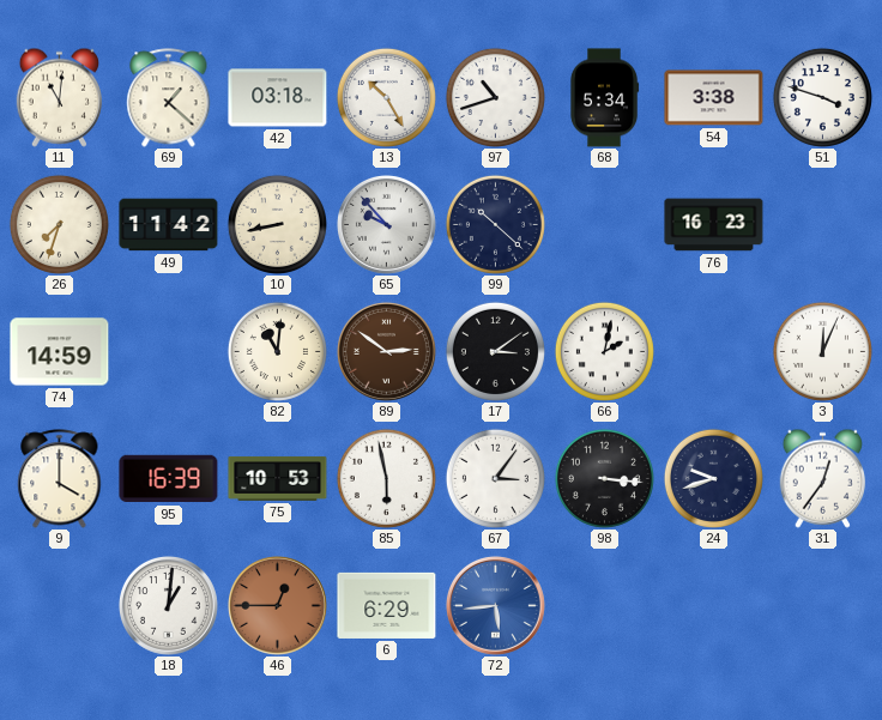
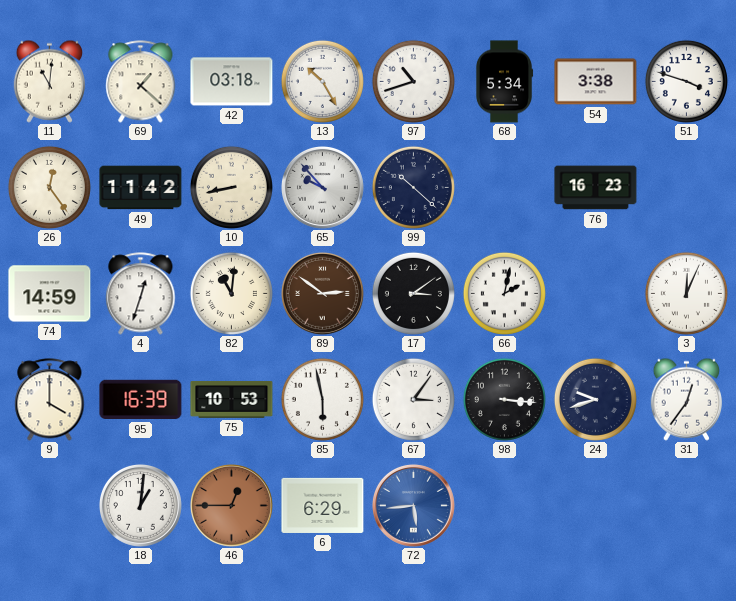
26: 7:33 -> 12:24 (49, 187)
4: none -> 12:33 (141, 294)
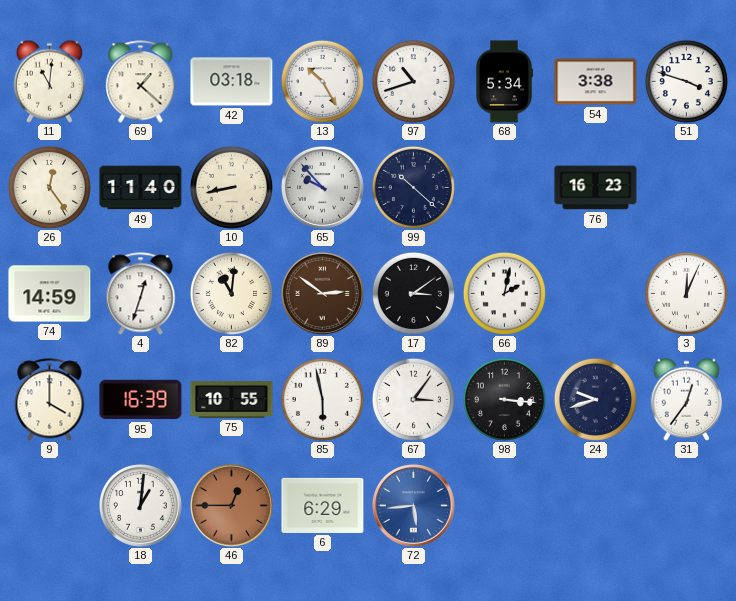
49: 11:42 -> 11:40 (141, 188)
75: 10:53 -> 10:55 (232, 399)
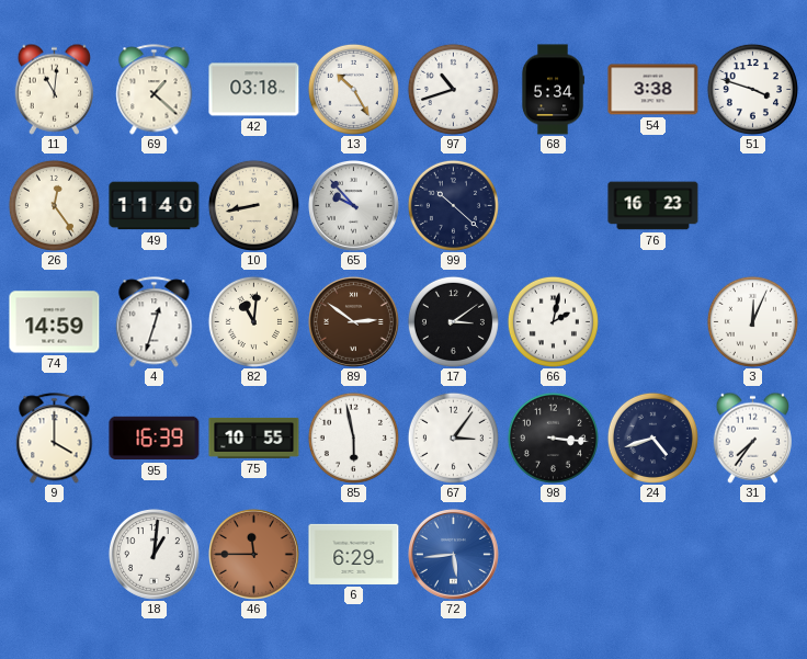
24: 9:42 -> 4:42 (652, 438)
31: 12:36 -> 7:36 (752, 438)
46: 12:45 -> 11:45 (253, 554)
